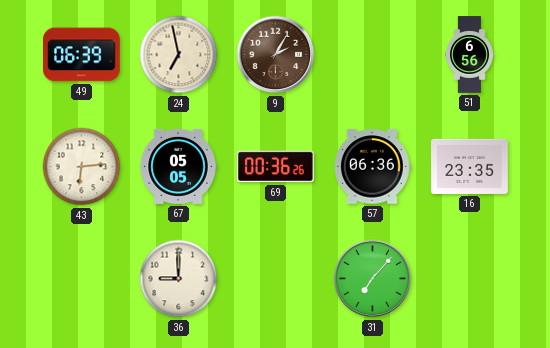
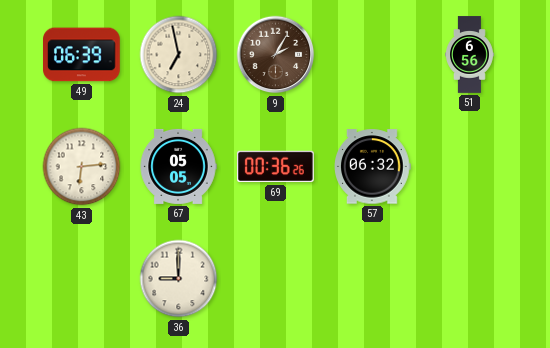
57: 06:36 -> 06:32 (372, 167)
16: 23:35 -> none (470, 166)
31: 7:07 -> none (373, 279)
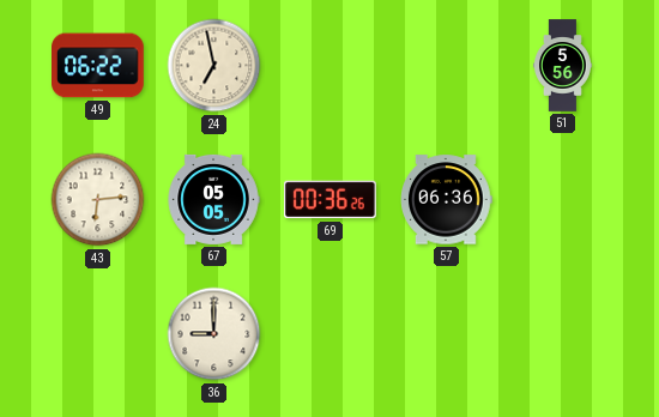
49: 06:39 -> 06:22 (98, 66)
9: 2:05 -> none (276, 55)
51: 6:56 -> 5:56 (563, 66)
57: 06:32 -> 06:36 (446, 200)
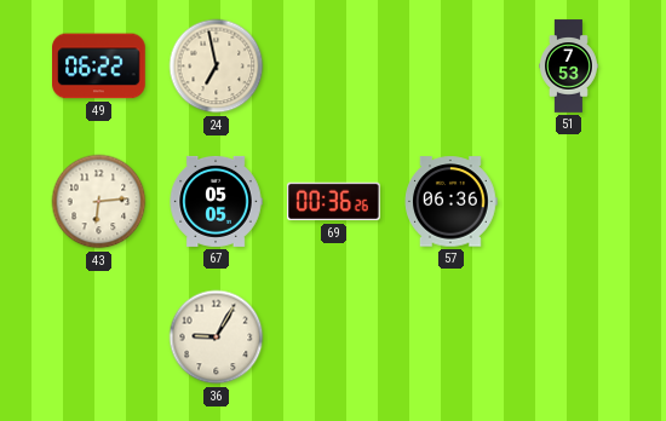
51: 5:56 -> 7:53 (569, 67)
36: 9:00 -> 9:05 (217, 338)
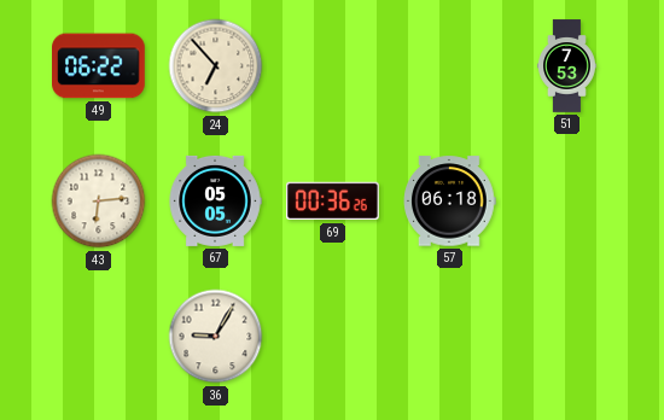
24: 6:58 -> 6:53 (216, 66)
57: 06:36 -> 06:18 (449, 202)
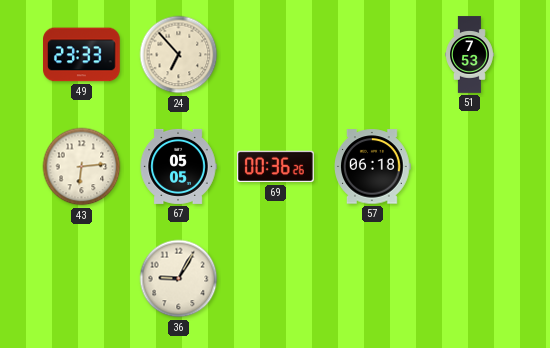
49: 06:22 -> 23:33 (82, 55)
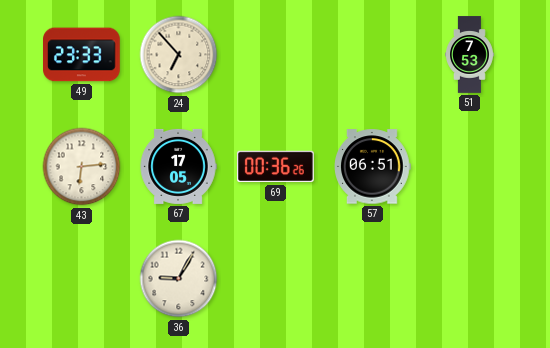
67: 05:05 -> 17:05 (178, 166)
57: 06:18 -> 06:51 (372, 167)
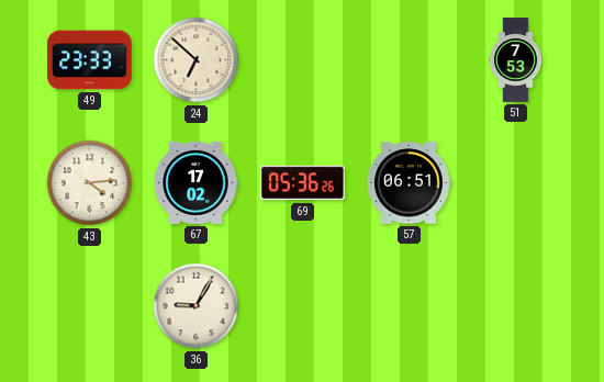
24: 6:53 -> 6:52 (197, 60)
43: 6:14 -> 4:14 (90, 183)
67: 17:05 -> 17:02 (195, 182)
69: 00:36 -> 05:36 (303, 183)
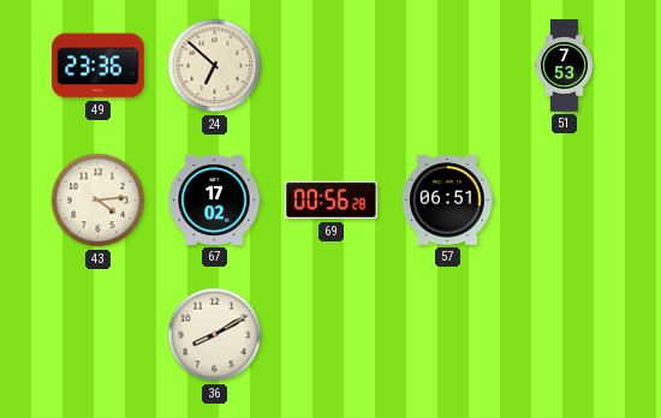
49: 23:33 -> 23:36 (99, 66)
69: 05:36 -> 00:56 (332, 201)
36: 9:05 -> 8:10 (215, 335)
